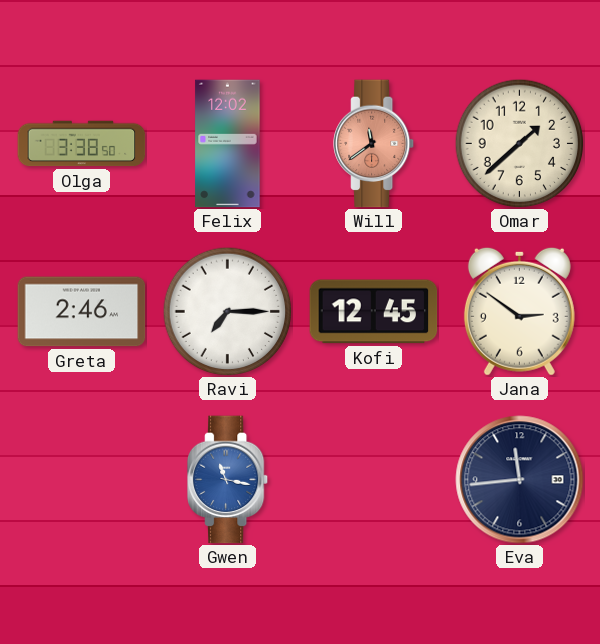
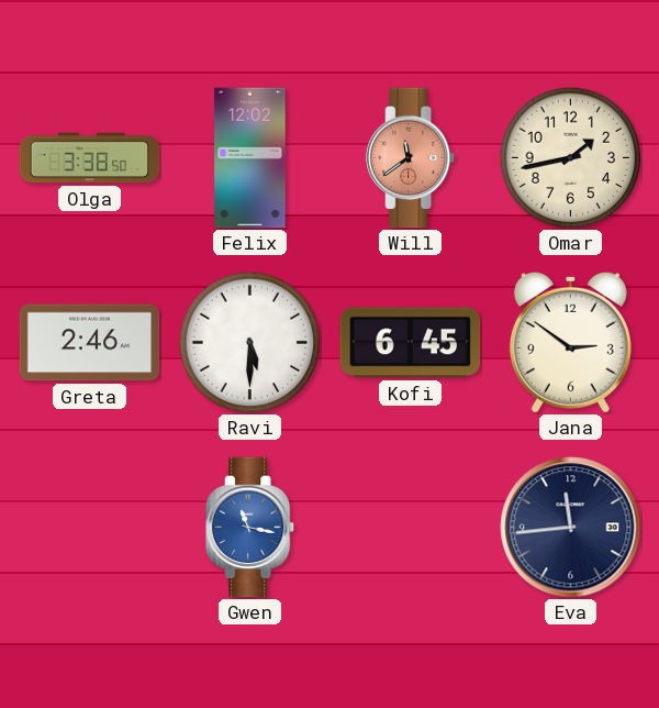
Omar: 1:38 -> 1:43 (570, 157)
Ravi: 7:15 -> 5:30 (249, 342)
Kofi: 12:45 -> 6:45 (411, 343)
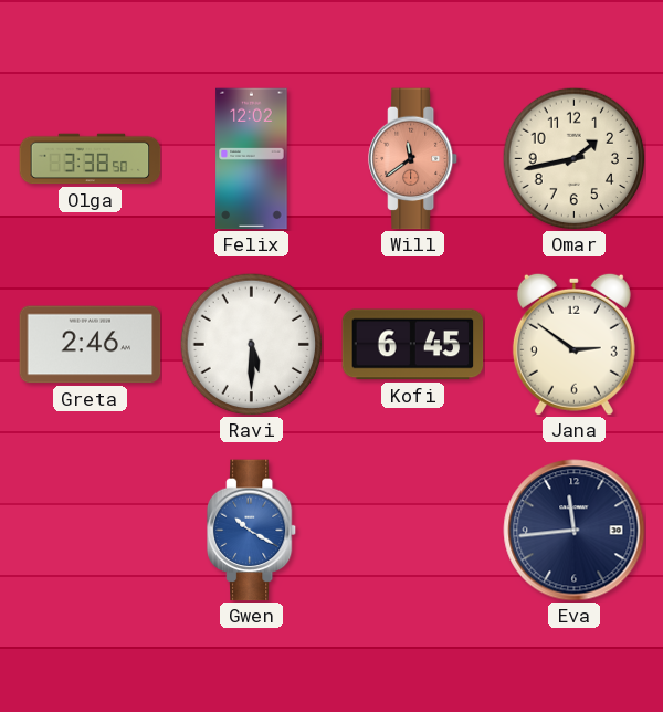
Gwen: 11:17 -> 10:20 (253, 531)
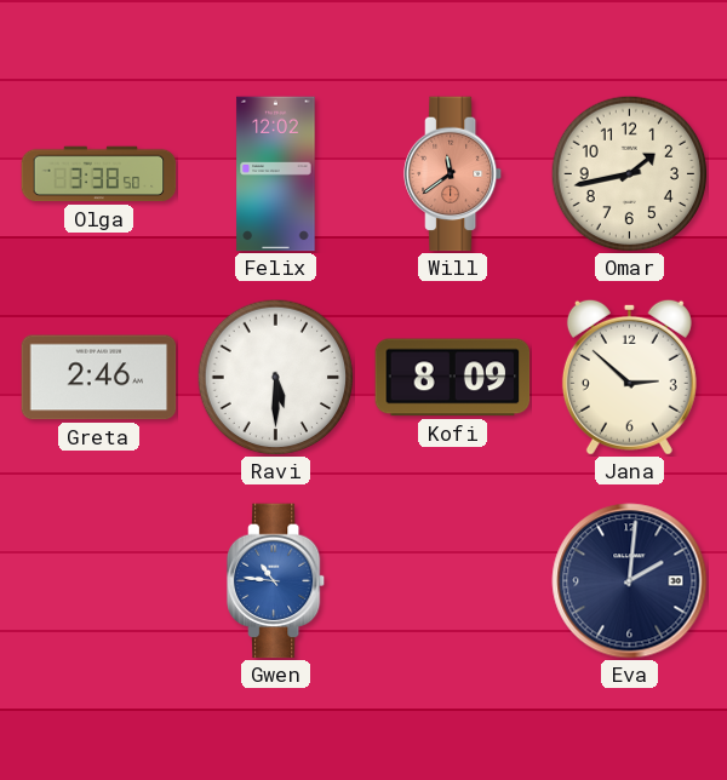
Kofi: 6:45 -> 8:09 (453, 378)
Jana: 2:51 -> 2:52 (629, 377)
Gwen: 10:20 -> 10:46 (277, 581)
Eva: 11:44 -> 2:01 (630, 581)
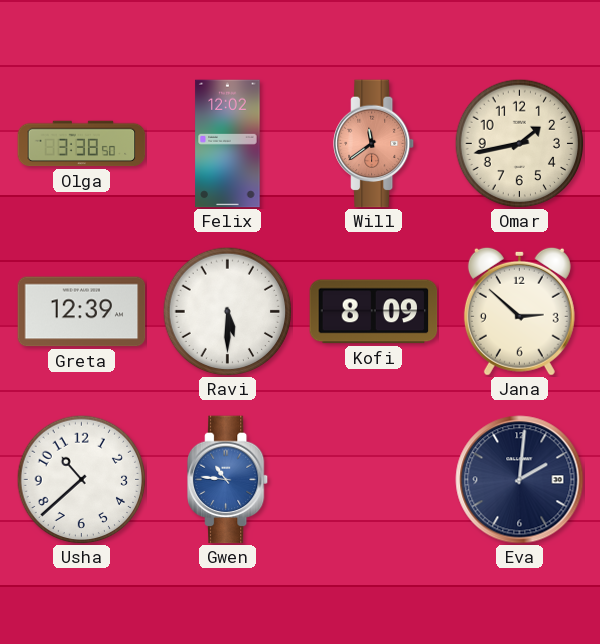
Greta: 2:46 -> 12:39 (82, 312)
Usha: none -> 10:38 (81, 479)
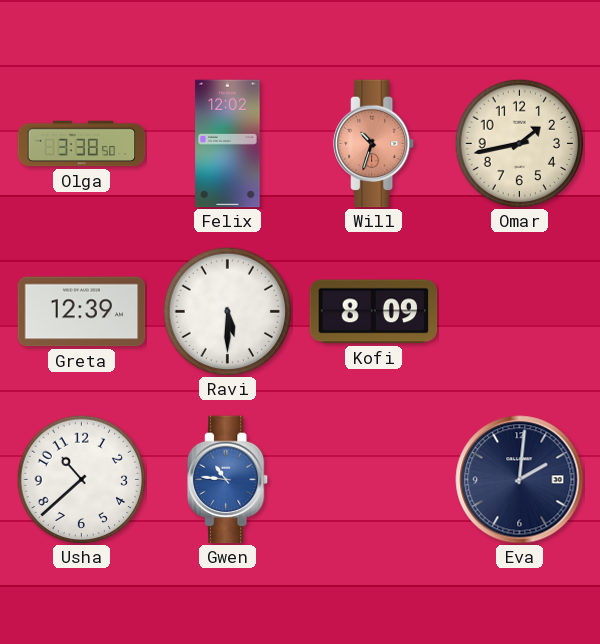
Will: 11:39 -> 10:33 (375, 144)
Jana: 2:52 -> none (519, 311)
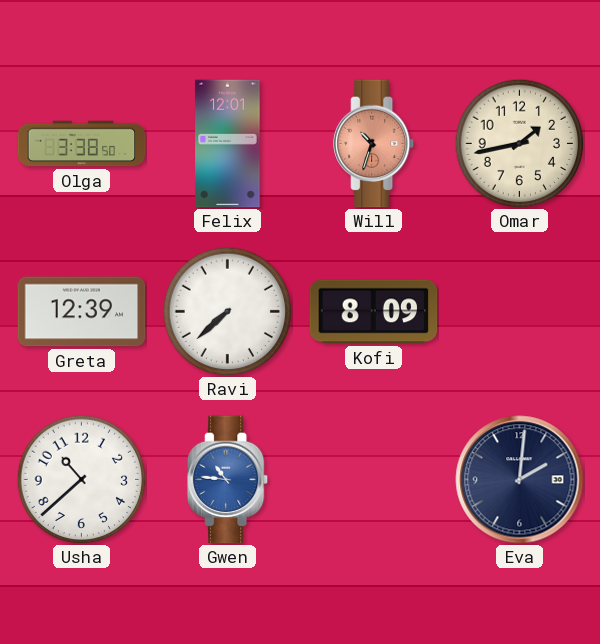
Felix: 12:02 -> 12:01 (228, 144)
Ravi: 5:30 -> 7:38 (227, 311)
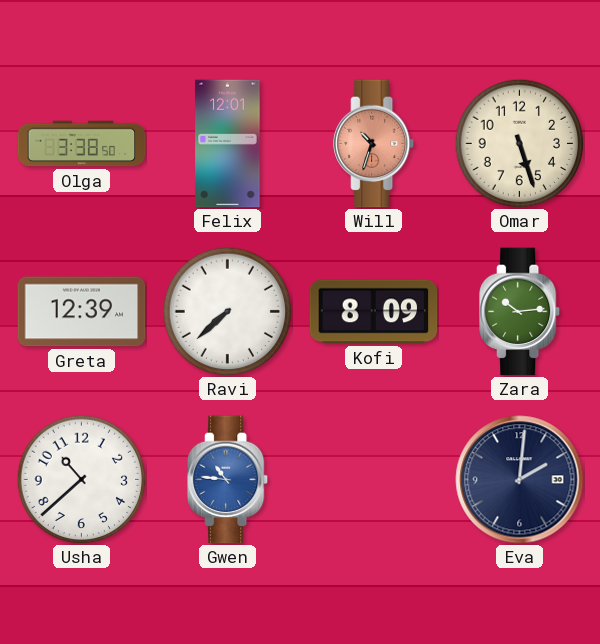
Omar: 1:43 -> 5:27 (519, 143)
Zara: none -> 10:14 (521, 312)
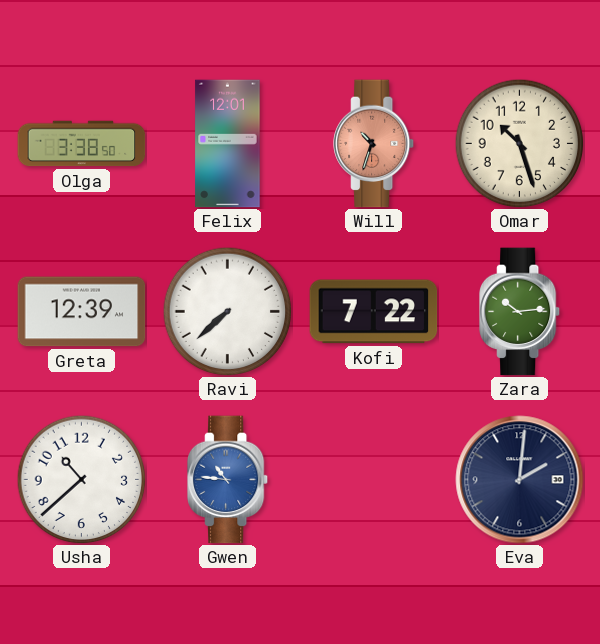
Omar: 5:27 -> 10:27 (519, 143)
Kofi: 8:09 -> 7:22 (374, 312)
